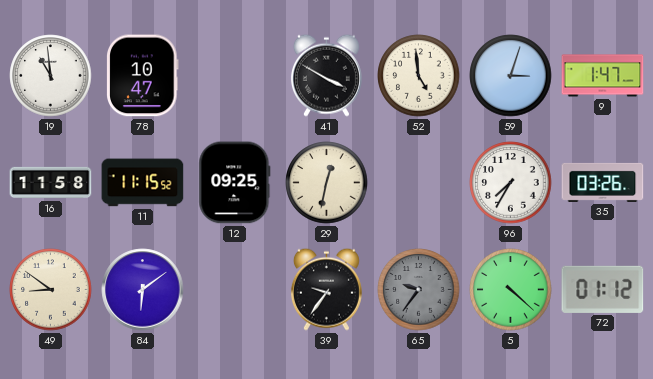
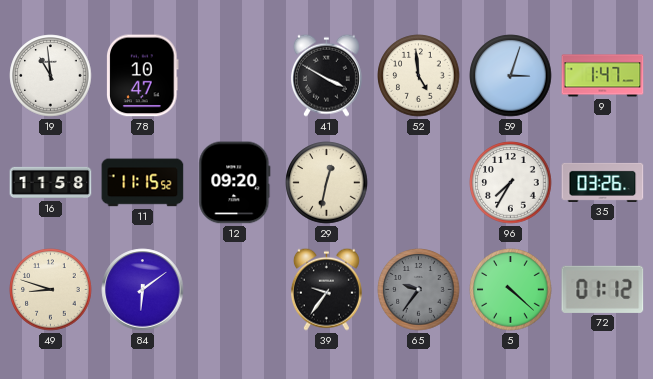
12: 09:25 -> 09:20 (235, 183)
49: 8:51 -> 8:48 (51, 290)
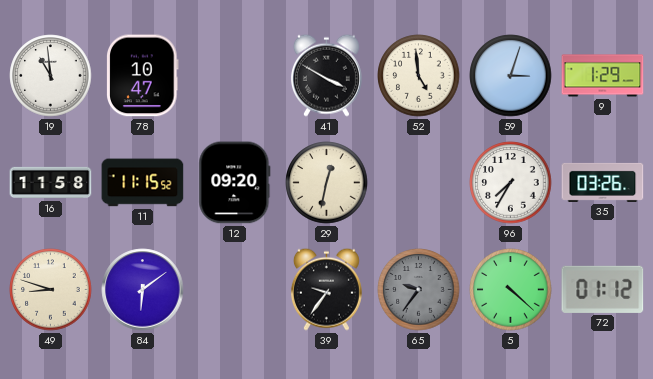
9: 1:47 -> 1:29 (603, 76)
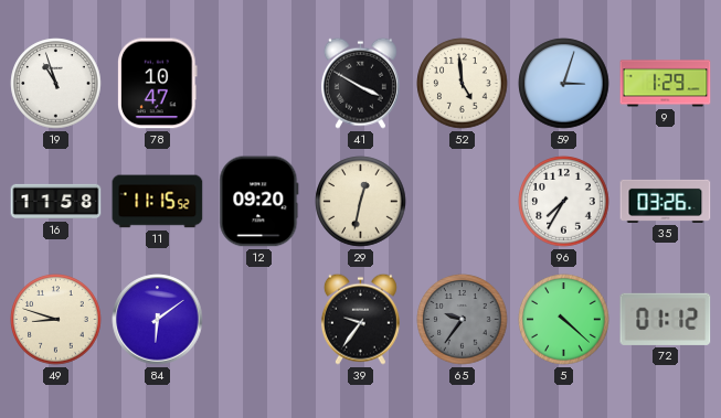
19: 10:59 -> 10:57 (56, 84)
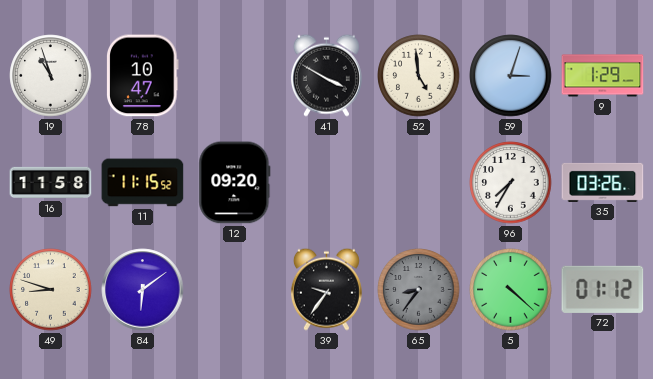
29: 12:32 -> none (361, 202)
65: 9:36 -> 8:36 (419, 290)
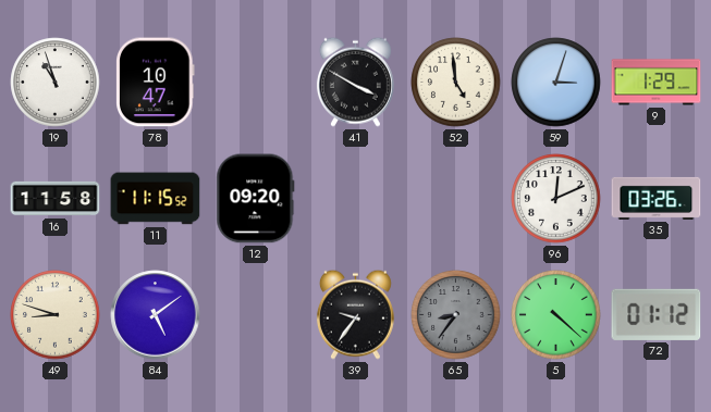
96: 7:35 -> 12:11 (556, 199)
84: 6:09 -> 5:09 (156, 315)
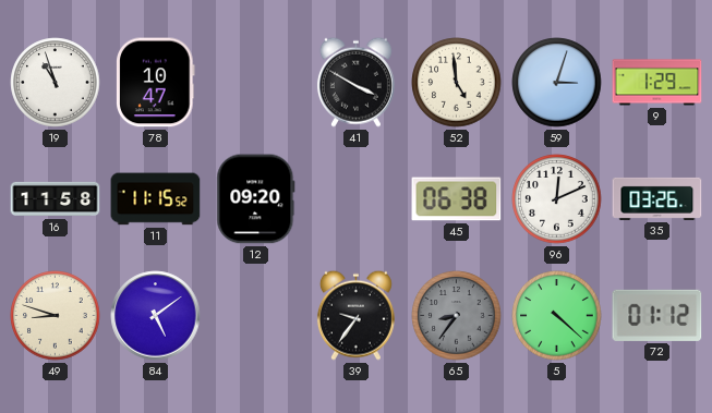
45: none -> 06:38 (457, 199)
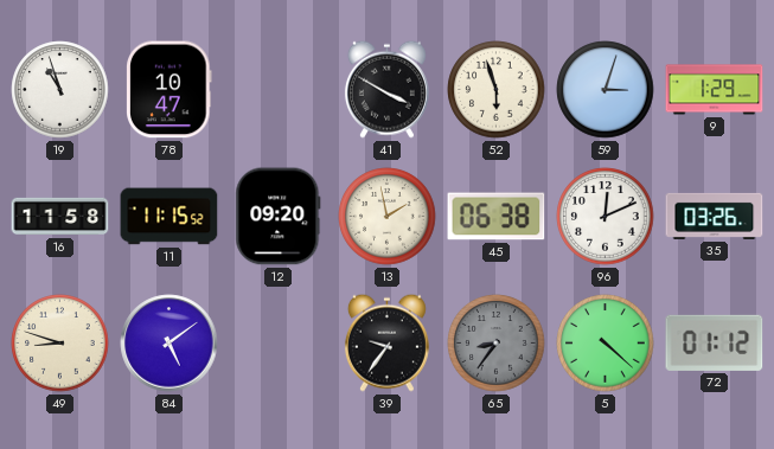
52: 4:59 -> 5:57 (497, 90)
13: none -> 1:58 (388, 217)
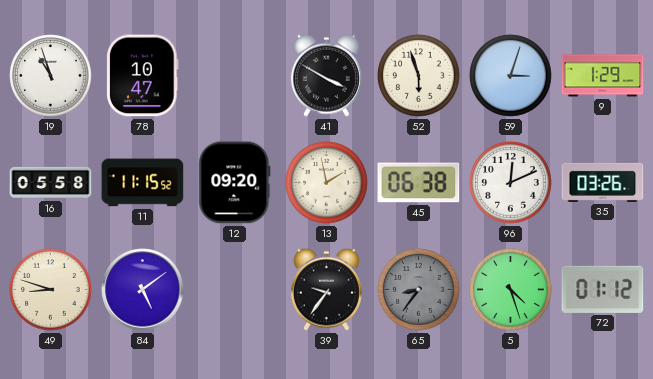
16: 11:58 -> 05:58 (51, 183)
5: 4:22 -> 4:27 (511, 290)
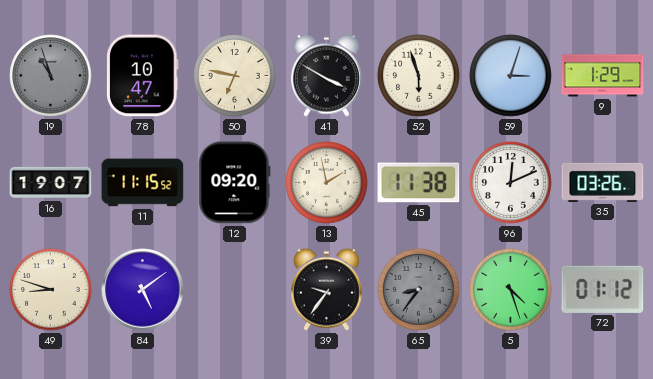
19 dial: white -> grey (51, 76)
50: none -> 6:47 (235, 76)
16: 05:58 -> 19:07 (51, 183)
45: 06:38 -> 11:38 (419, 183)
